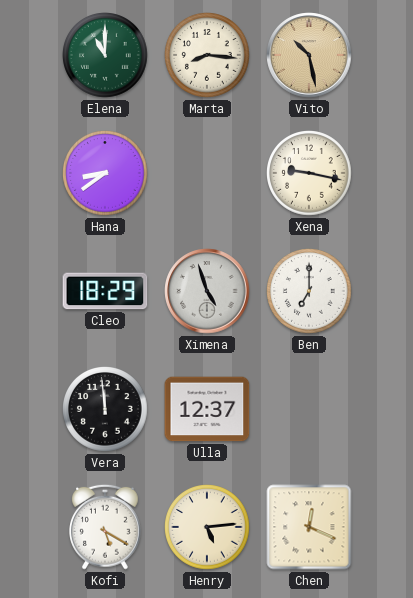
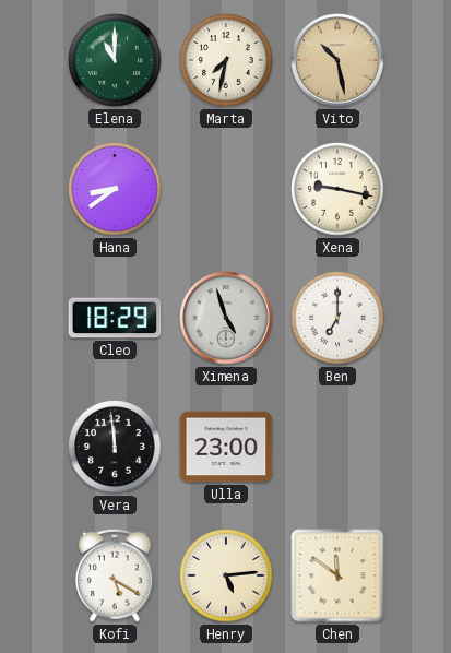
Marta: 8:16 -> 7:32 (227, 61)
Ulla: 12:37 -> 23:00 (226, 447)
Chen: 12:19 -> 11:51 (337, 575)
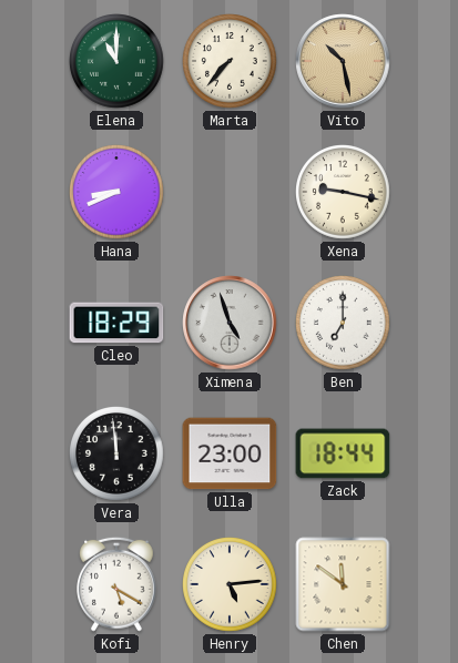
Marta: 7:32 -> 7:37 (231, 62)
Hana: 8:39 -> 8:41 (118, 193)
Zack: none -> 18:44 (343, 453)
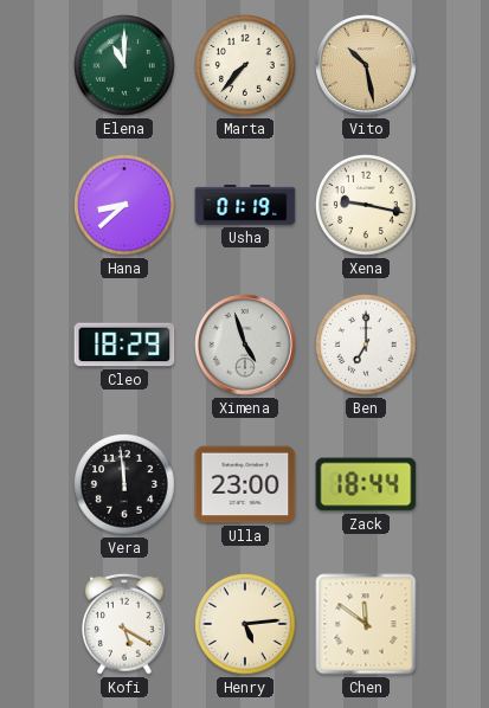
Hana: 8:41 -> 8:38 (126, 206)
Usha: none -> 01:19 (245, 205)
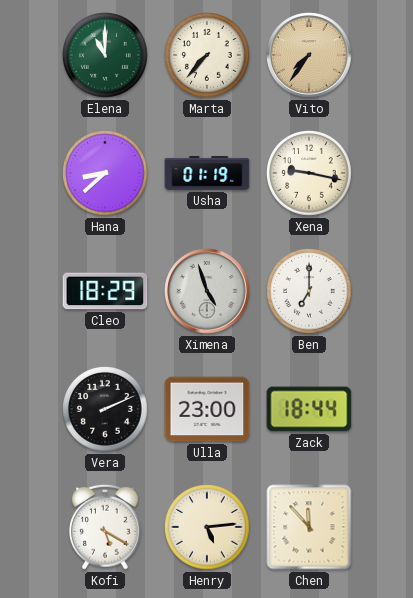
Vito: 10:28 -> 7:36 (309, 55)
Vera: 11:59 -> 2:11 (106, 410)
Chen: 11:51 -> 11:53 (309, 527)
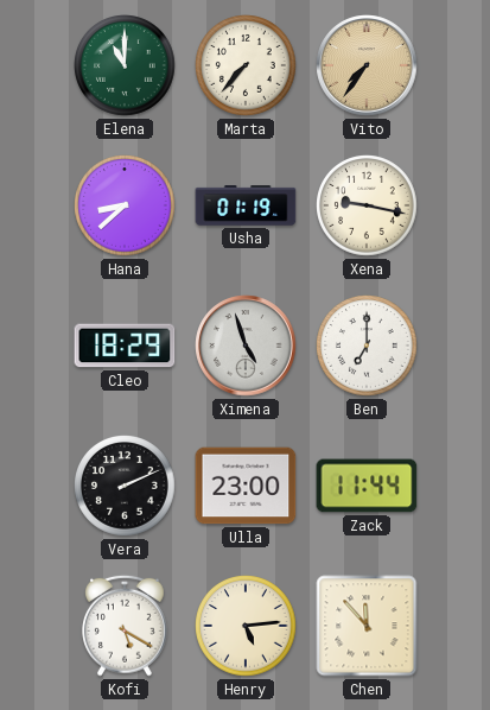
Zack: 18:44 -> 11:44 (367, 486)
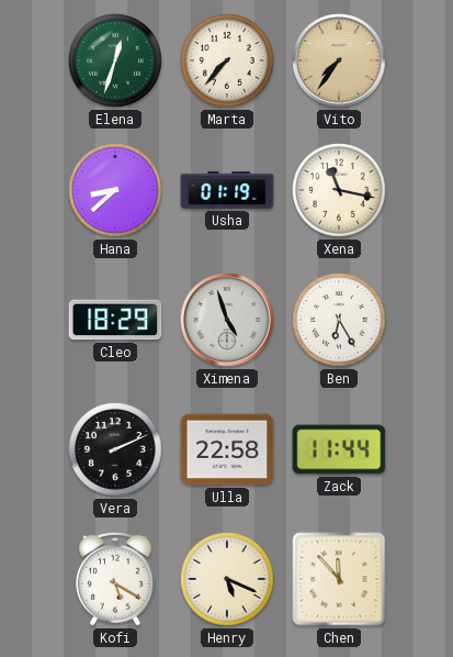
Elena: 11:00 -> 12:33 (116, 62)
Xena: 9:17 -> 11:17 (340, 191)
Ben: 7:00 -> 6:25 (340, 321)
Ulla: 23:00 -> 22:58 (227, 449)
Henry: 5:14 -> 5:19 (228, 580)
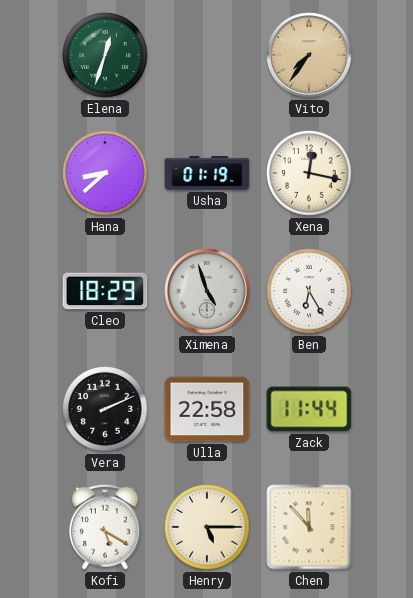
Marta: 7:37 -> none (228, 62)
Xena: 11:17 -> 12:17 (310, 174)
Henry: 5:19 -> 5:15 (208, 528)
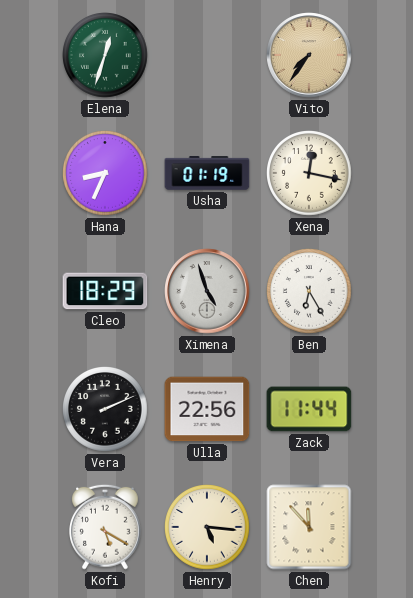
Hana: 8:38 -> 8:34 (106, 174)
Ulla: 22:58 -> 22:56 (207, 409)
Henry: 5:15 -> 5:16 (208, 528)
